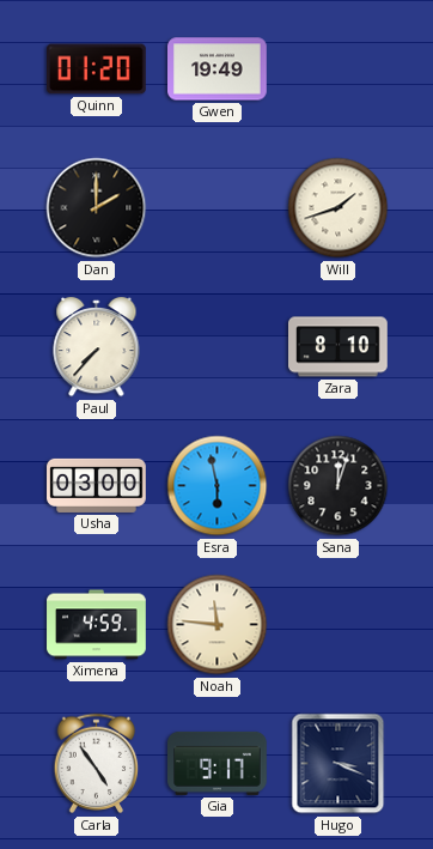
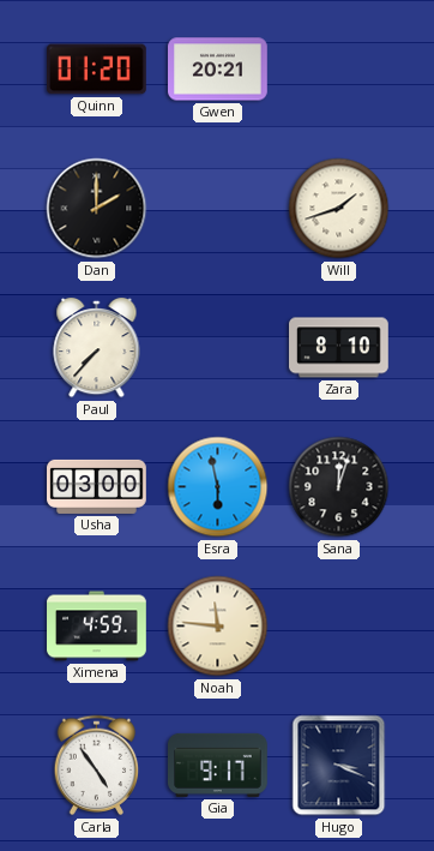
Gwen: 19:49 -> 20:21 (218, 70)
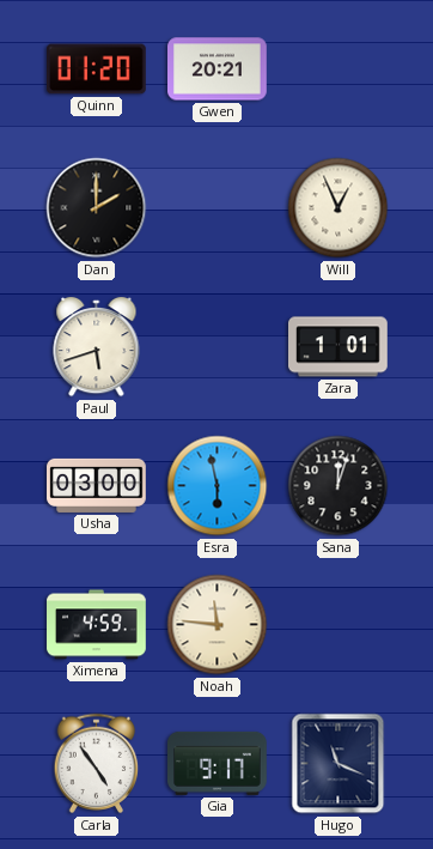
Will: 1:42 -> 12:56 (339, 208)
Paul: 7:37 -> 5:42 (97, 347)
Zara: 8:10 -> 1:01 (339, 347)
Hugo: 3:19 -> 11:19 (339, 764)
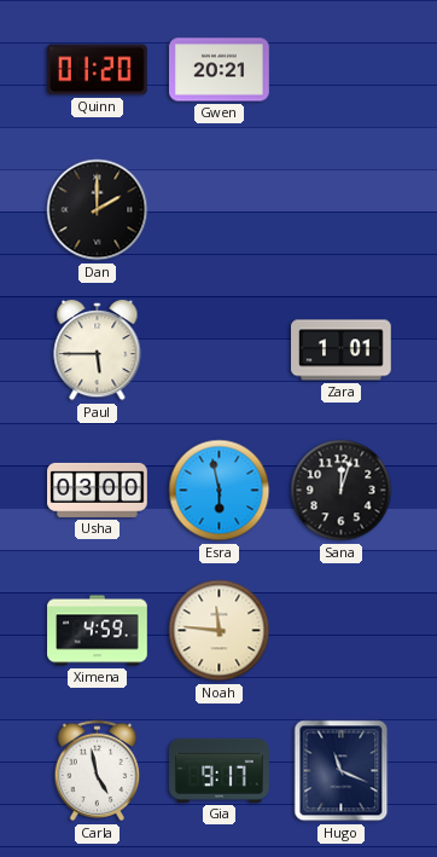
Will: 12:56 -> none (339, 208)
Paul: 5:42 -> 5:45 (98, 351)
Carla: 4:54 -> 4:58 (98, 771)
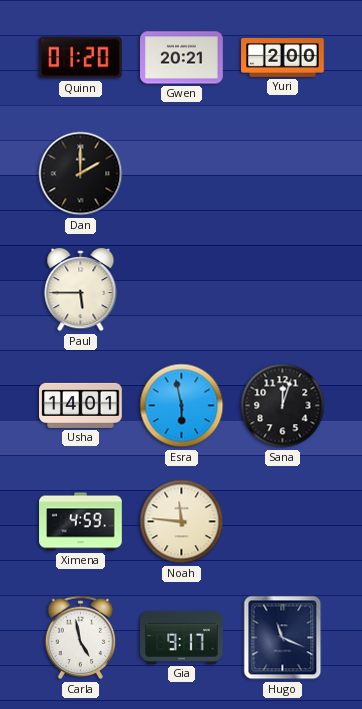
Yuri: none -> 2:00 (283, 58)
Zara: 1:01 -> none (342, 351)
Usha: 03:00 -> 14:01 (81, 405)
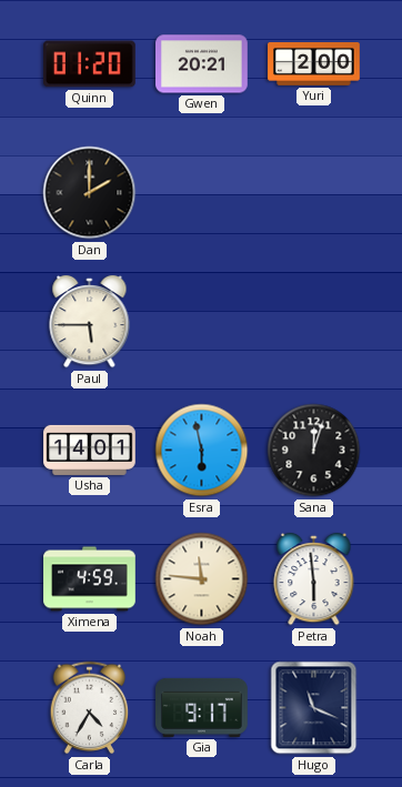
Petra: none -> 5:59 (314, 579)
Carla: 4:58 -> 4:35 (90, 708)
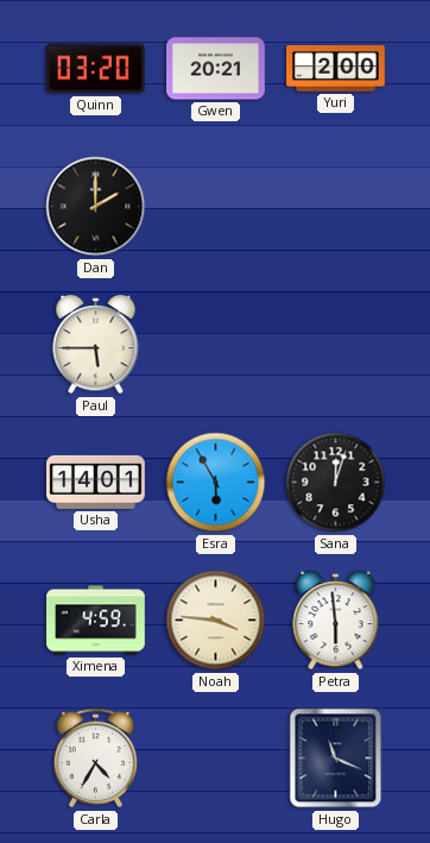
Quinn: 01:20 -> 03:20 (96, 69)
Esra: 5:58 -> 5:55 (216, 483)
Noah: 11:46 -> 3:46 (216, 621)
Gia: 9:17 -> none (202, 707)
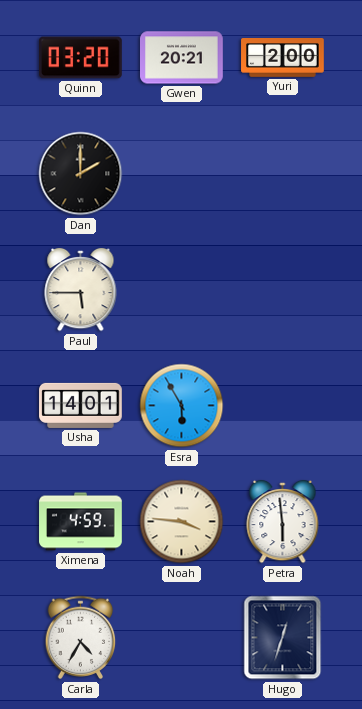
Sana: 12:03 -> none (336, 483)
Hugo: 11:19 -> 12:33 (283, 638)
